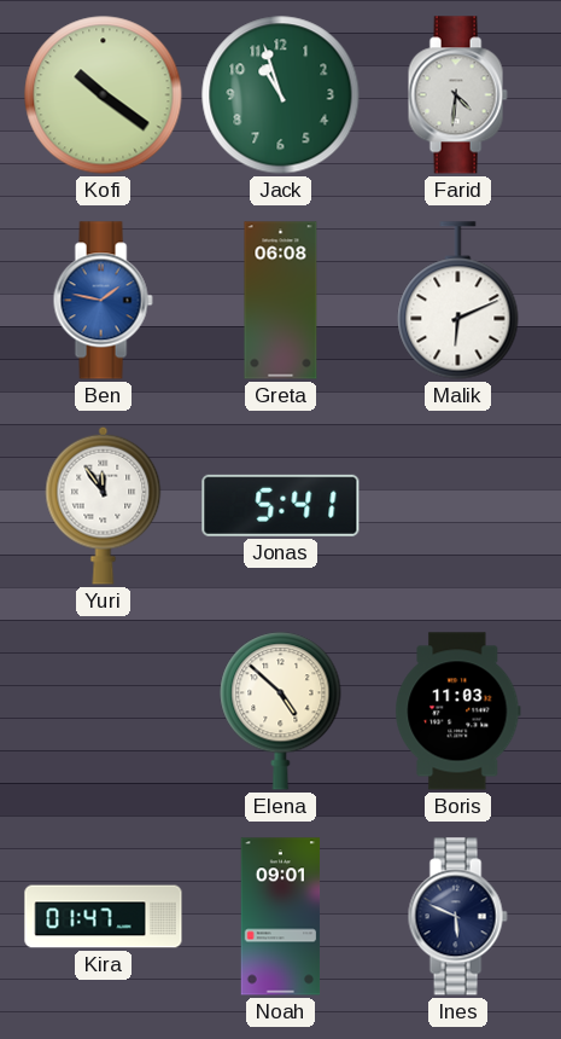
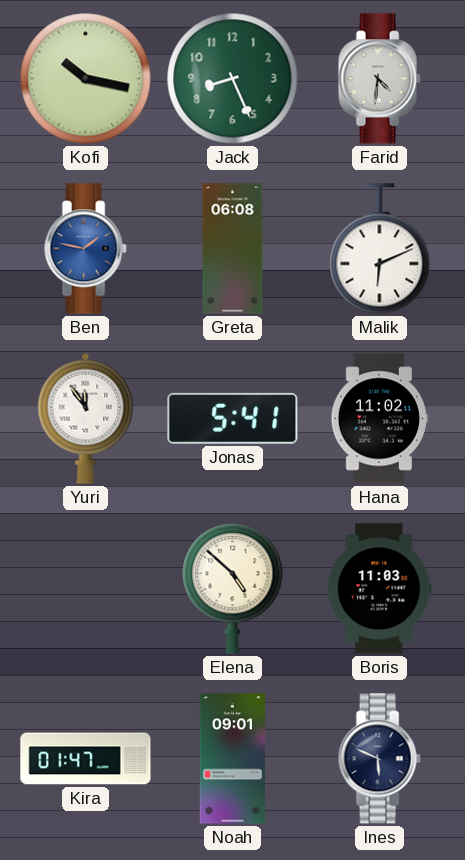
Kofi: 10:21 -> 10:17 (86, 79)
Jack: 10:57 -> 8:26 (233, 79)
Hana: none -> 11:02 (379, 419)
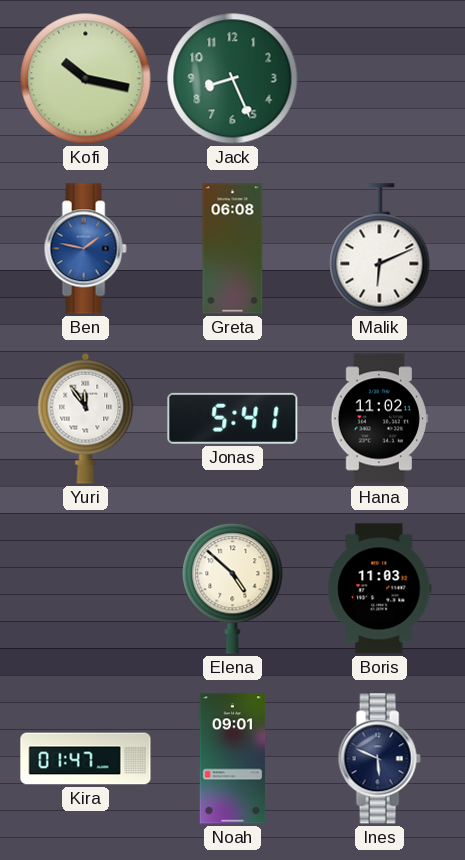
Farid: 4:31 -> none (379, 79)
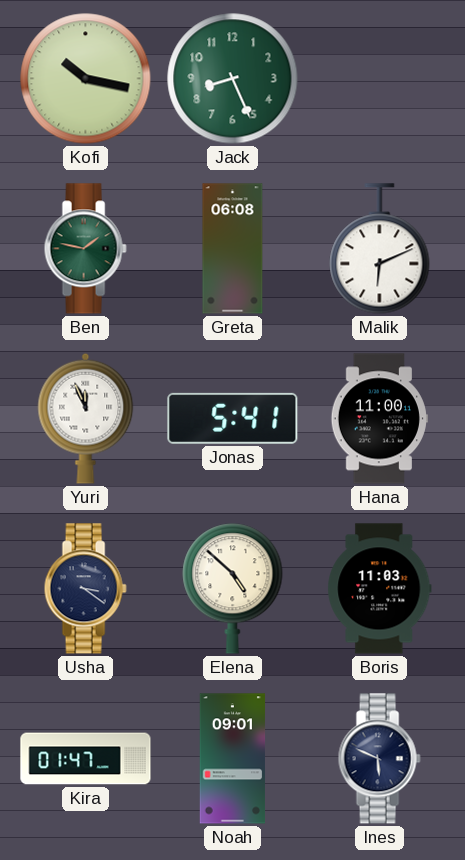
Ben dial: blue -> green (85, 249)
Yuri: 11:54 -> 11:56 (86, 418)
Hana: 11:02 -> 11:00 (379, 419)
Usha: none -> 3:21 (85, 589)
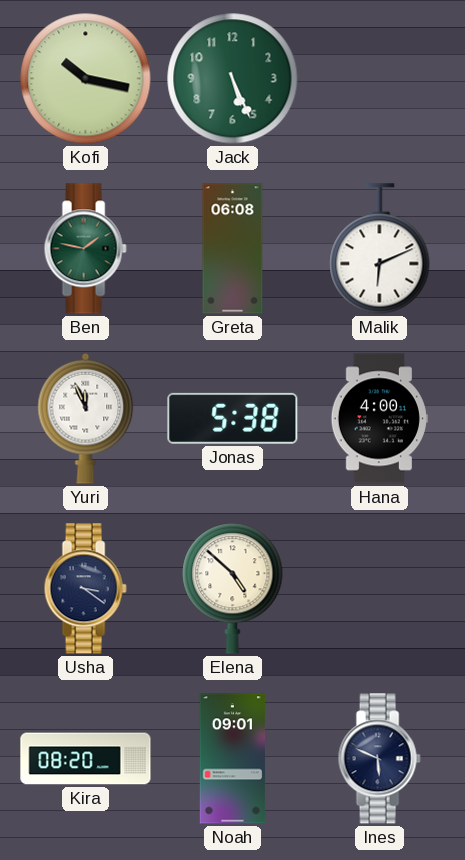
Jack: 8:26 -> 5:26 (233, 79)
Jonas: 5:41 -> 5:38 (233, 418)
Hana: 11:00 -> 4:00 (379, 419)
Boris: 11:03 -> none (380, 589)
Kira: 01:47 -> 08:20 (86, 759)
